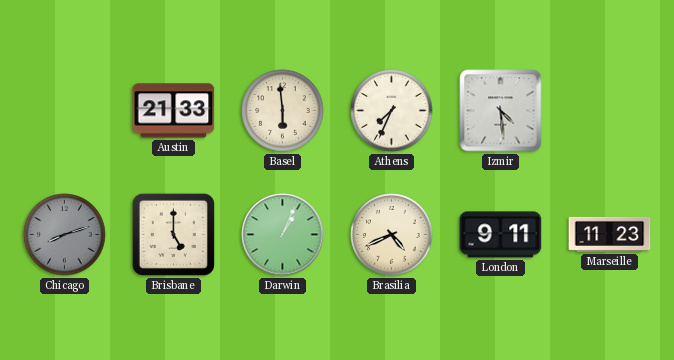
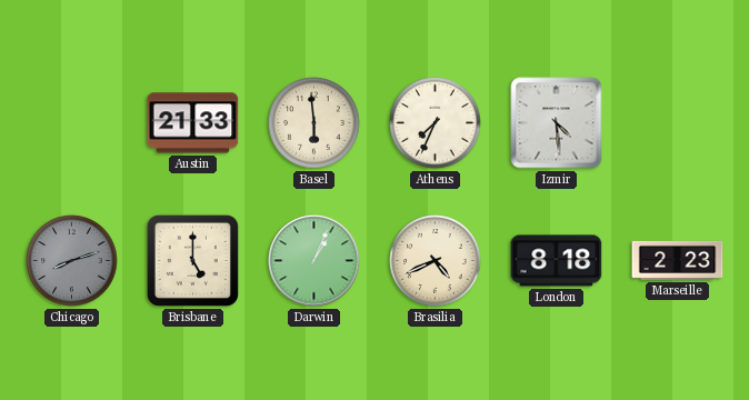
London: 9:11 -> 8:18 (557, 261)
Marseille: 11:23 -> 2:23 (678, 260)
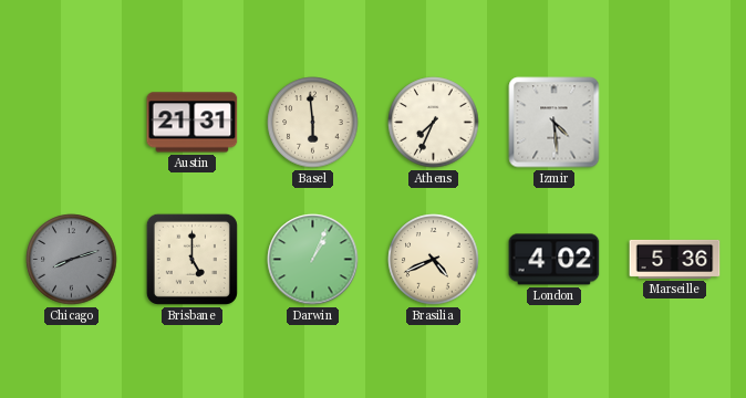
Austin: 21:33 -> 21:31 (193, 123)
London: 8:18 -> 4:02 (555, 260)
Marseille: 2:23 -> 5:36 (675, 259)
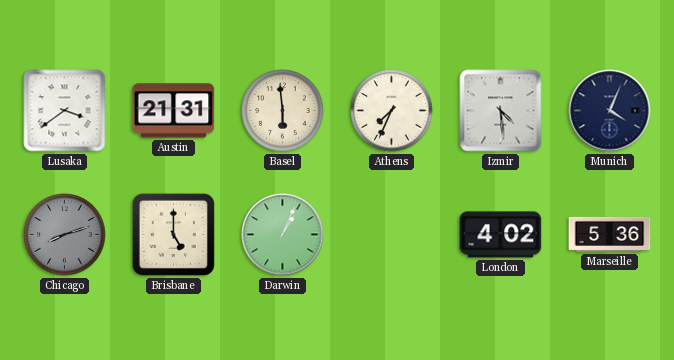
Lusaka: none -> 3:39 (65, 111)
Munich: none -> 4:04 (610, 111)
Brasilia: 4:41 -> none (434, 260)
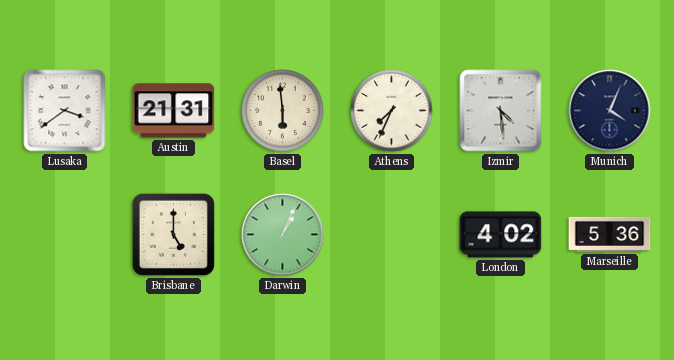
Chicago: 8:12 -> none (65, 235)
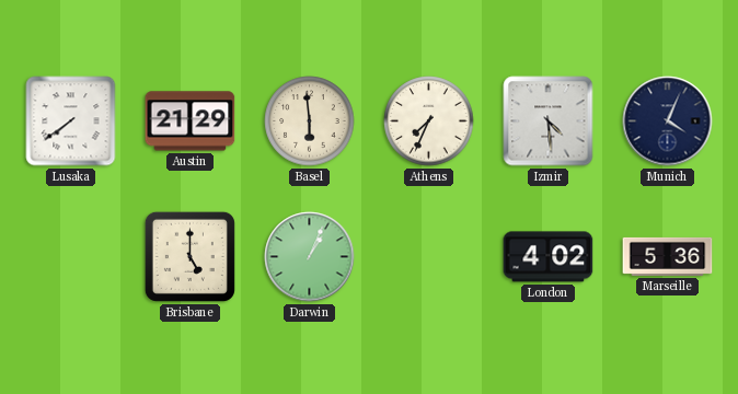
Lusaka: 3:39 -> 7:39 (71, 121)
Austin: 21:31 -> 21:29 (191, 121)
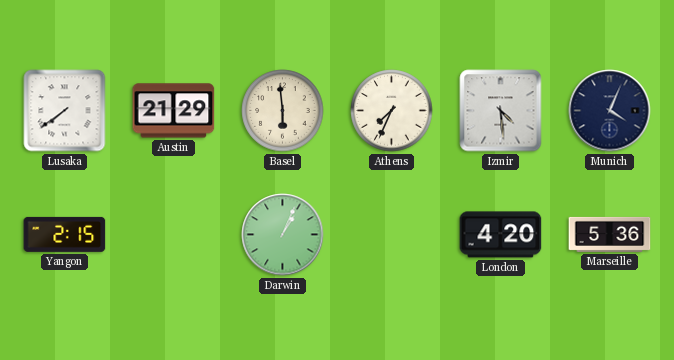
Yangon: none -> 2:15 (65, 234)
Brisbane: 5:00 -> none (189, 256)
London: 4:02 -> 4:20 (501, 235)
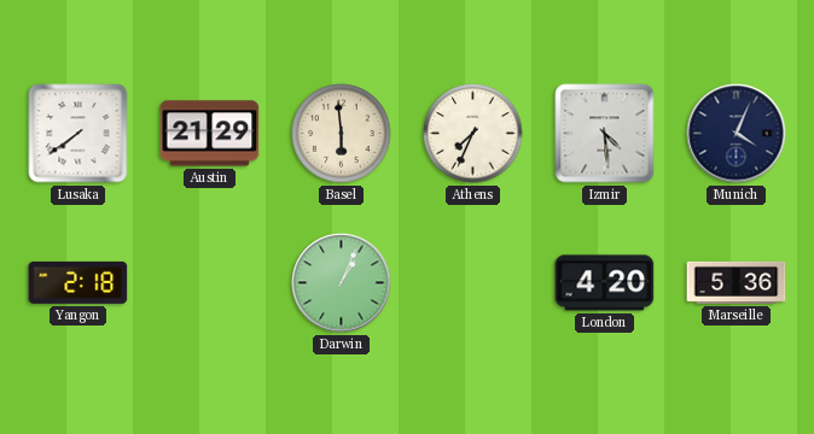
Yangon: 2:15 -> 2:18 (79, 282)
